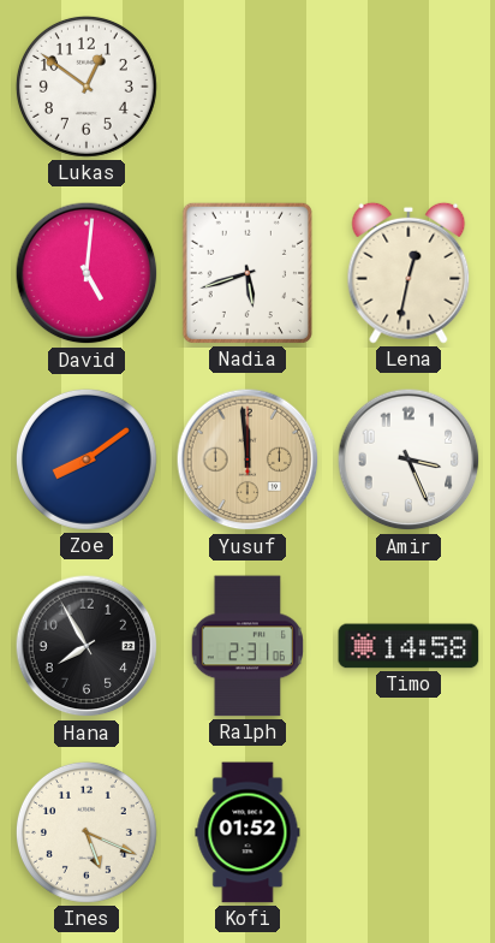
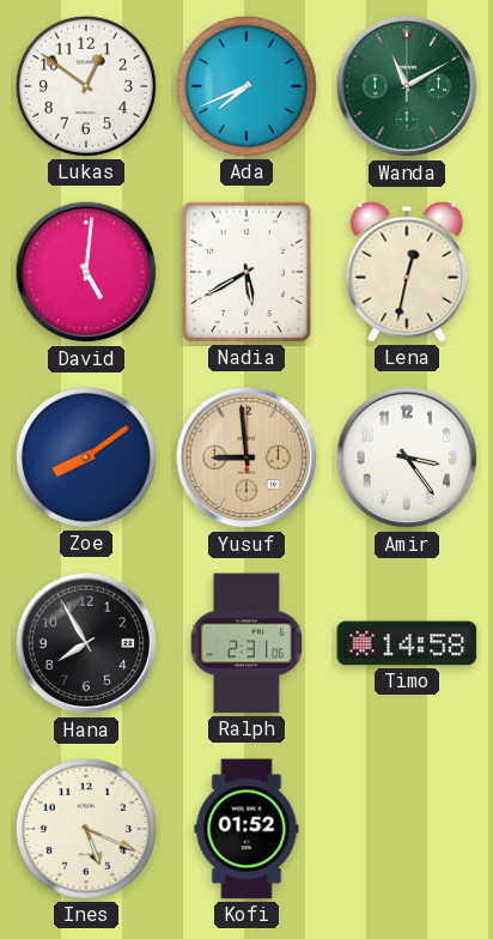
Ada: none -> 7:41 (246, 86)
Wanda: none -> 11:10 (407, 86)
Nadia: 5:42 -> 5:40 (246, 272)
Yusuf: 11:59 -> 8:59 (246, 458)
Amir: 3:26 -> 3:24 (407, 458)
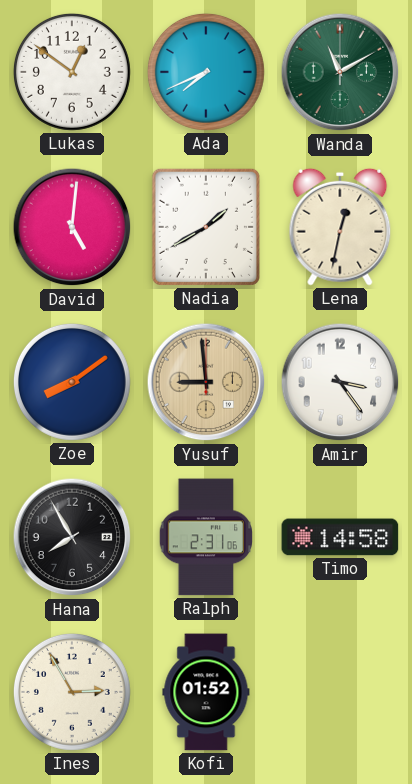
Nadia: 5:40 -> 1:40 (206, 227)
Ines: 5:19 -> 2:55 (72, 692)
